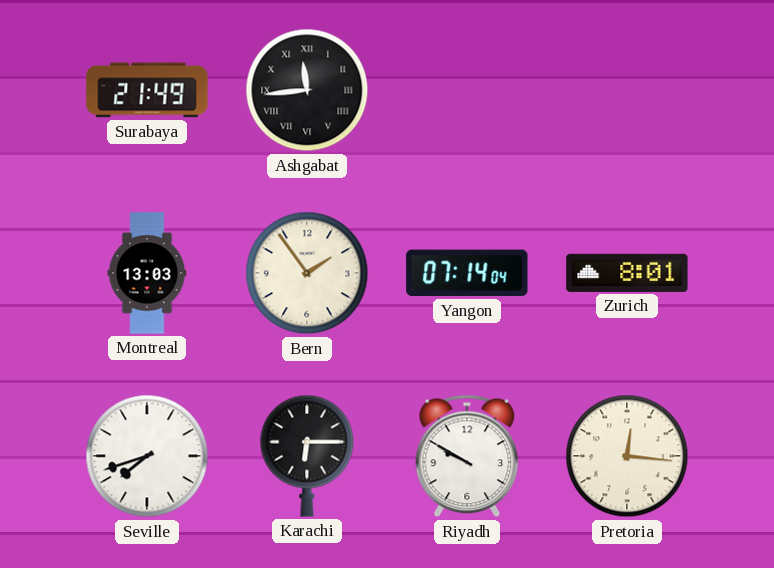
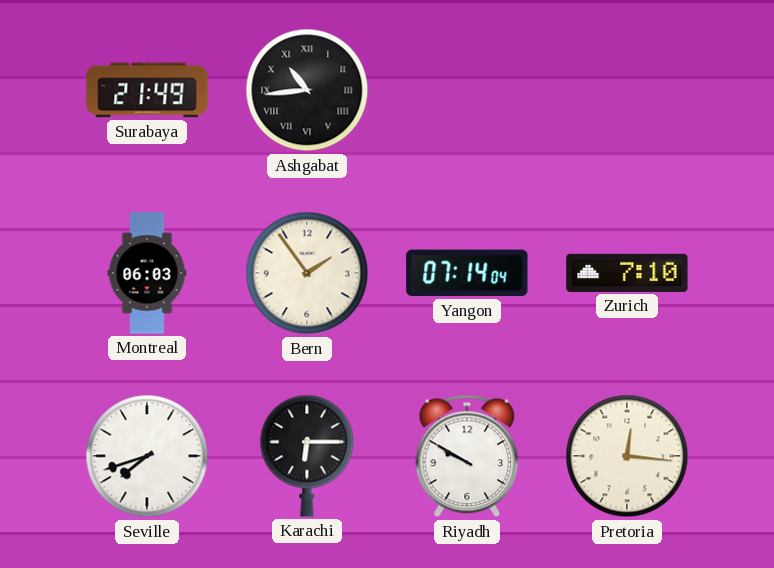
Ashgabat: 11:44 -> 10:44 (307, 90)
Montreal: 13:03 -> 06:03 (147, 273)
Zurich: 8:01 -> 7:10 (627, 273)
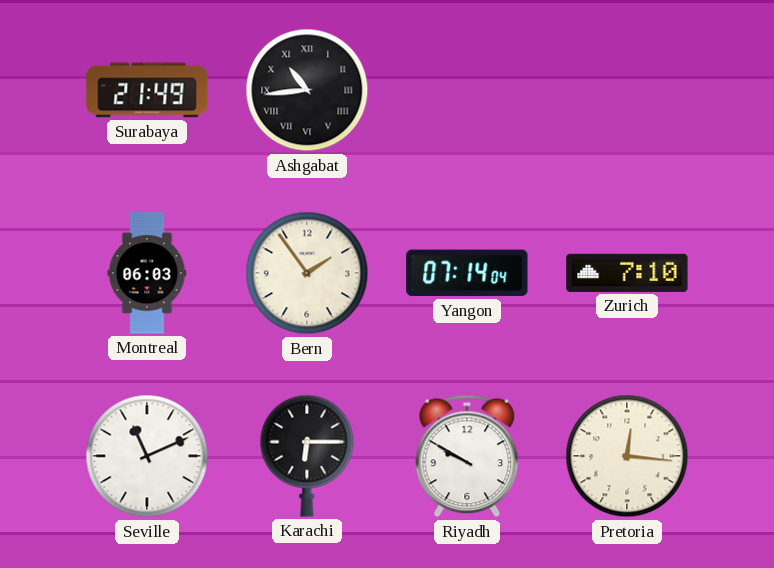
Seville: 7:42 -> 11:11 (147, 456)
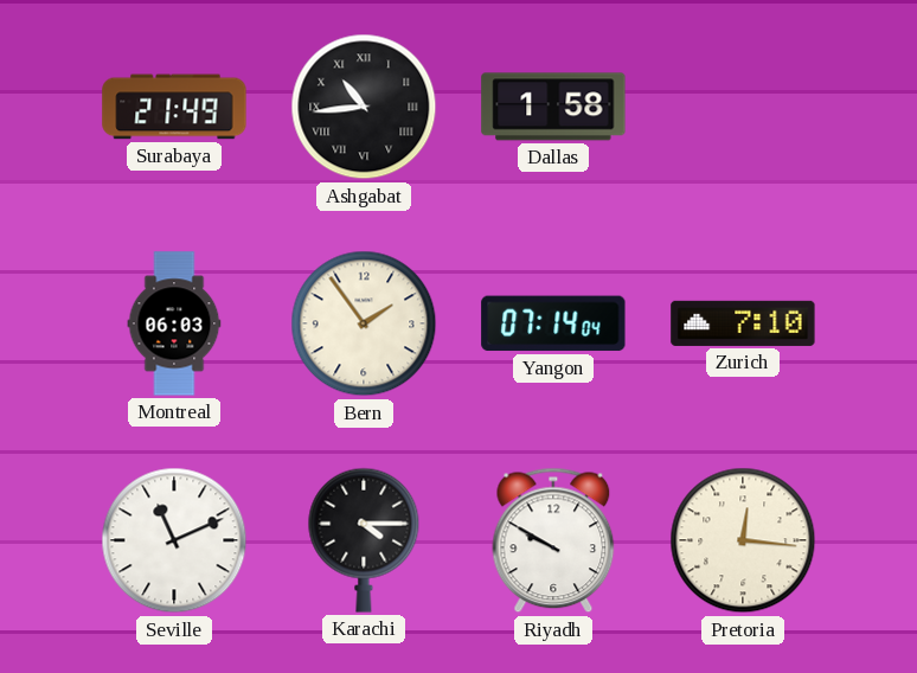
Dallas: none -> 1:58 (553, 107)
Karachi: 6:15 -> 4:15 (364, 540)
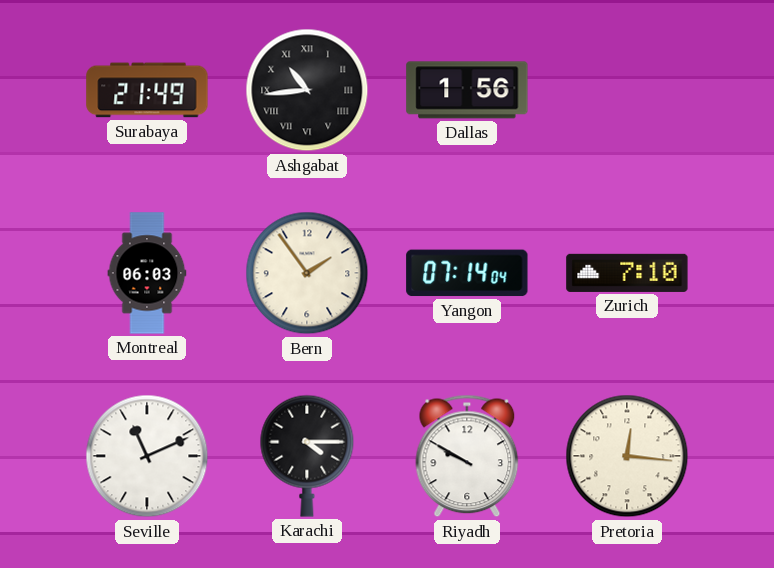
Dallas: 1:58 -> 1:56 (467, 90)
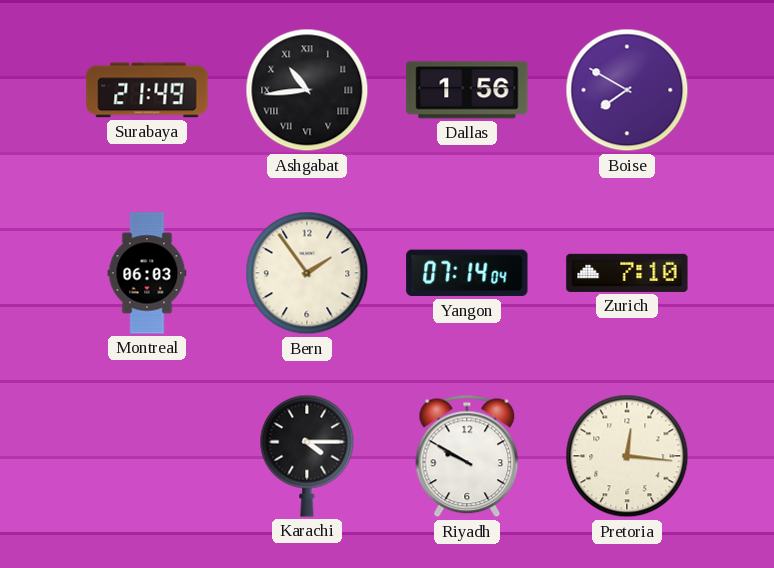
Boise: none -> 7:50 (627, 90)
Seville: 11:11 -> none (147, 456)
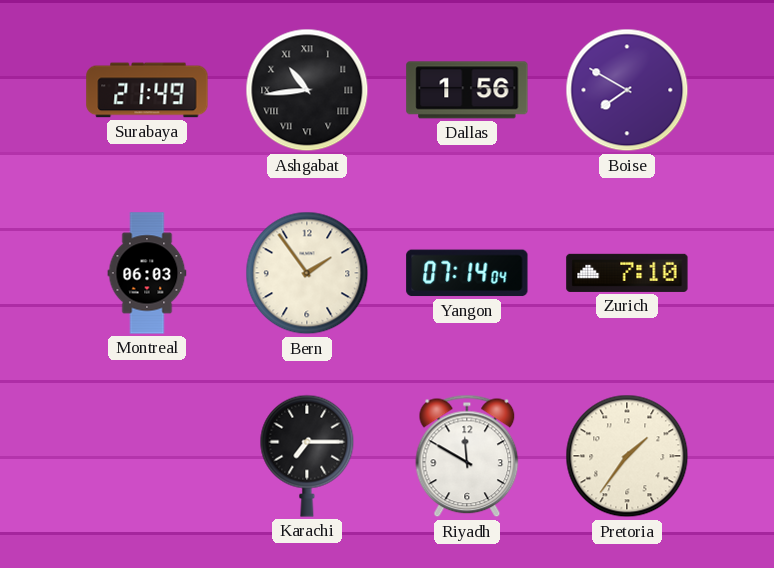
Karachi: 4:15 -> 7:15 (307, 456)
Riyadh: 9:50 -> 11:50 (467, 456)
Pretoria: 12:16 -> 1:36 (627, 456)
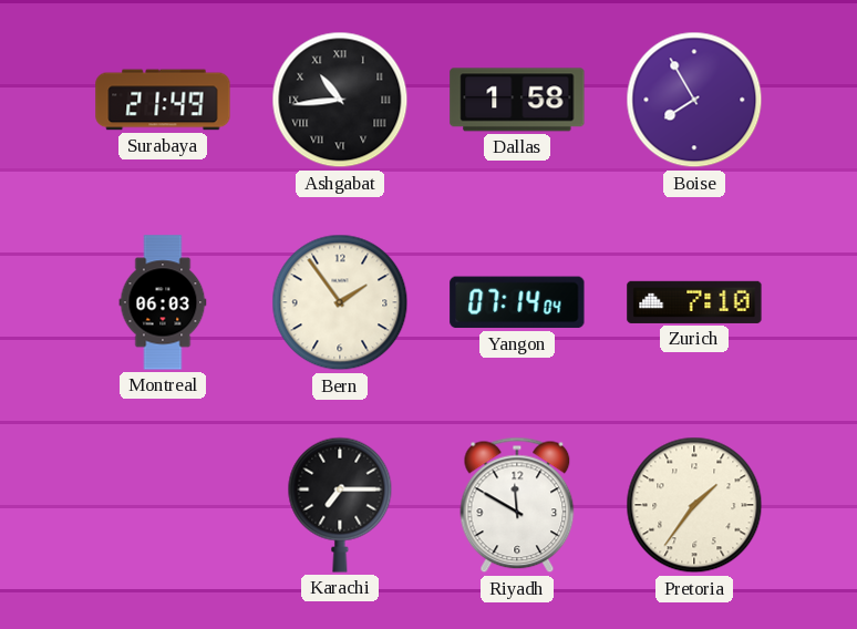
Dallas: 1:56 -> 1:58 (517, 100)
Boise: 7:50 -> 7:55 (694, 100)
